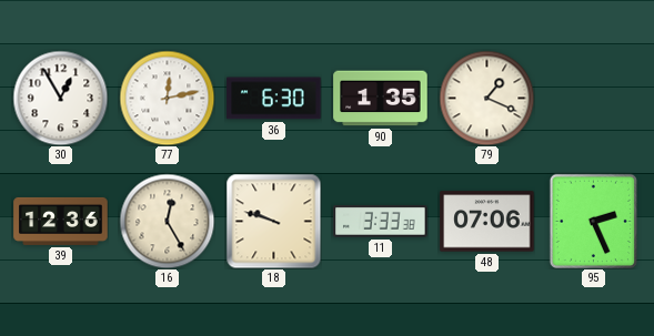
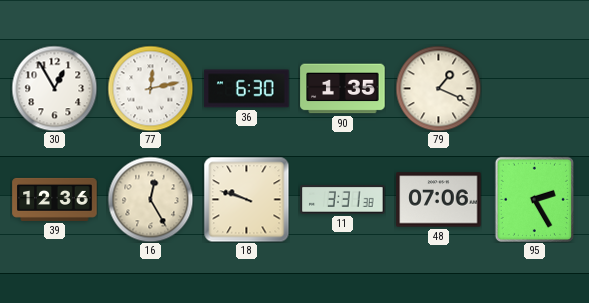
11: 3:33 -> 3:31 (343, 200)
95: 2:26 -> 2:25 (534, 199)
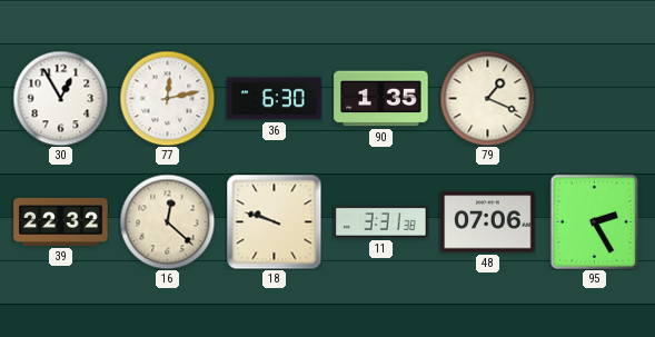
39: 12:36 -> 22:32 (61, 221)
16: 12:25 -> 12:22 (167, 221)
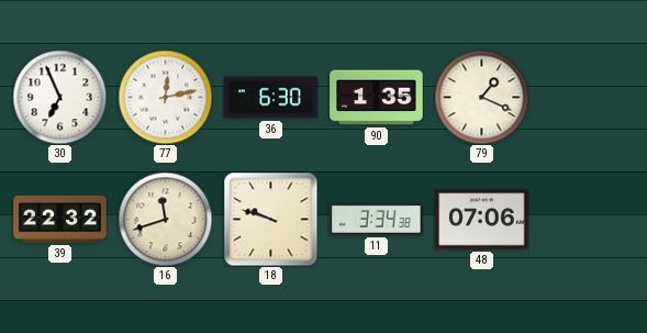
30: 12:55 -> 6:56 (59, 97)
16: 12:22 -> 11:42 (165, 219)
11: 3:31 -> 3:34 (377, 220)
95: 2:25 -> none (594, 221)
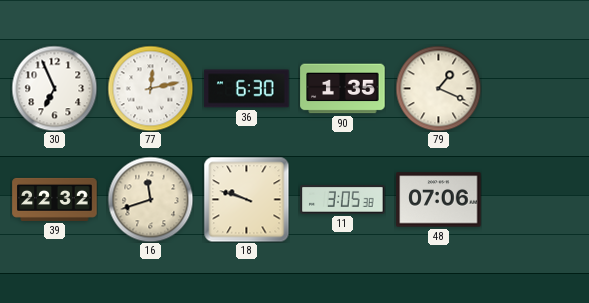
11: 3:34 -> 3:05 (343, 200)
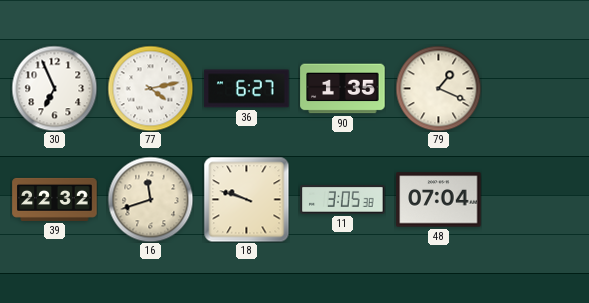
77: 12:13 -> 4:13 (150, 88)
36: 6:30 -> 6:27 (247, 89)
48: 07:06 -> 07:04 (439, 200)
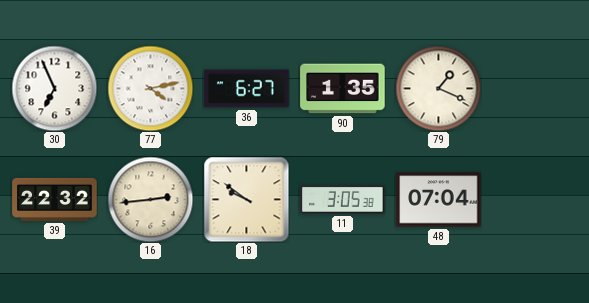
16: 11:42 -> 2:44 (150, 199)
18: 9:48 -> 9:51 (246, 199)
